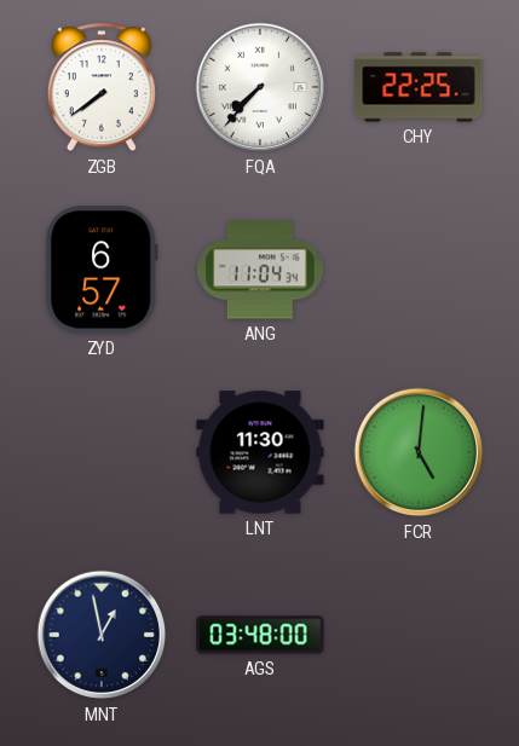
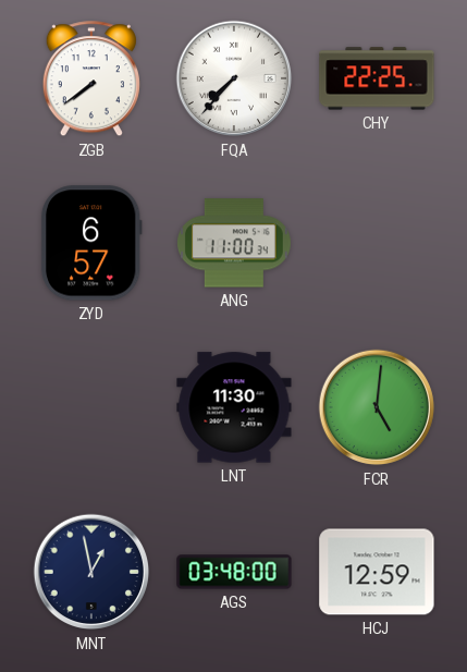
ANG: 11:04 -> 11:00 (234, 243)
HCJ: none -> 12:59 (377, 572)
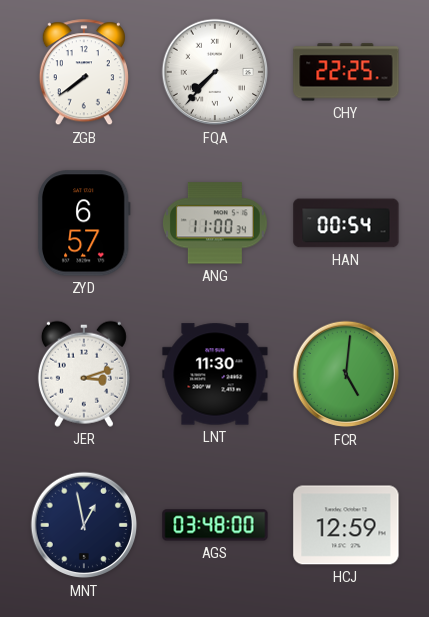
HAN: none -> 00:54 (346, 223)
JER: none -> 3:12 (84, 374)
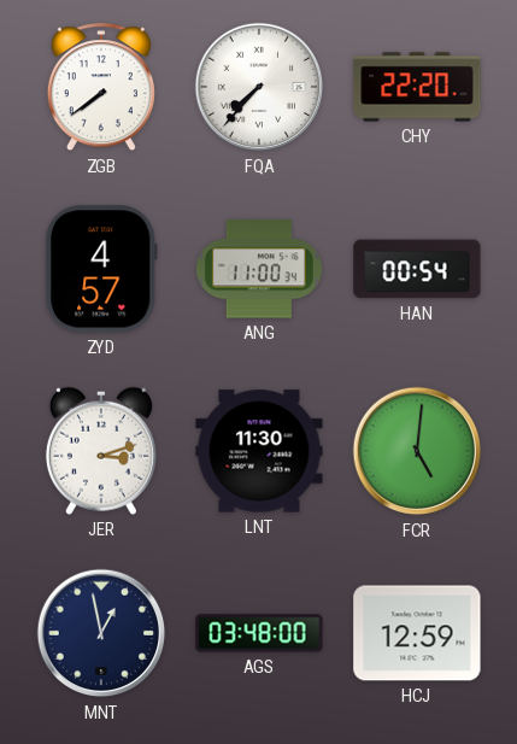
CHY: 22:25 -> 22:20 (417, 87)
ZYD: 6:57 -> 4:57 (101, 269)
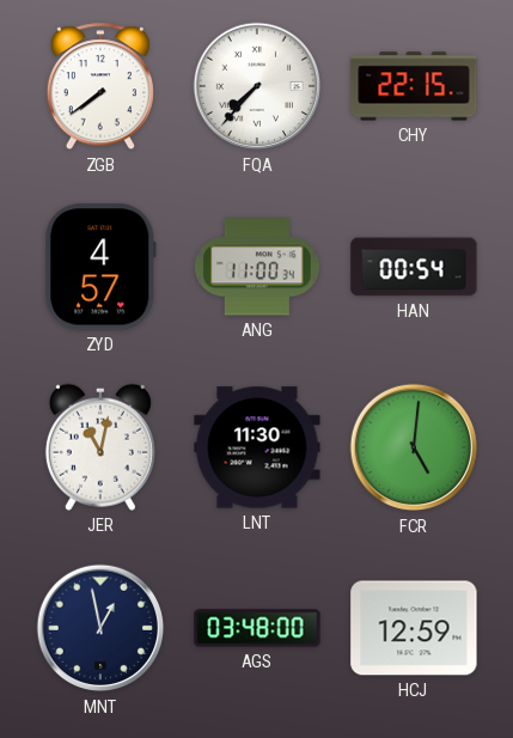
CHY: 22:20 -> 22:15 (414, 86)
JER: 3:12 -> 11:02 (100, 447)
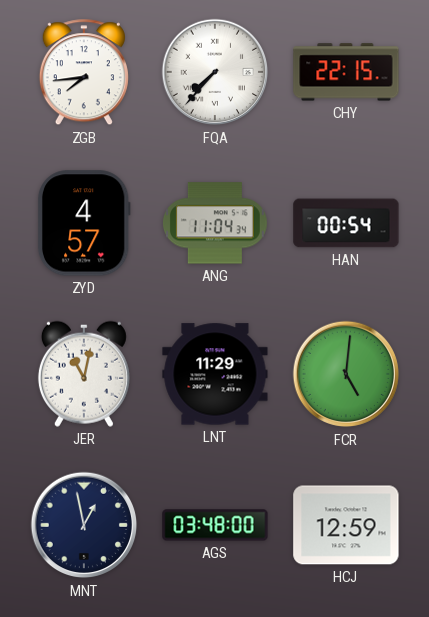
ZGB: 7:39 -> 7:44 (84, 73)
ANG: 11:00 -> 11:04 (215, 223)
LNT: 11:30 -> 11:29 (215, 374)
